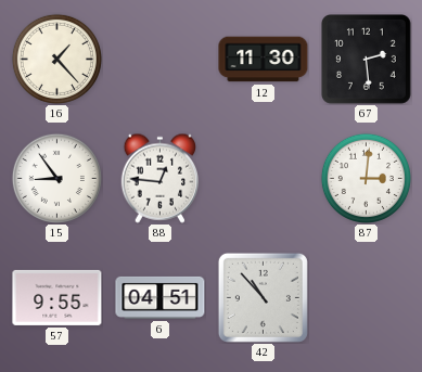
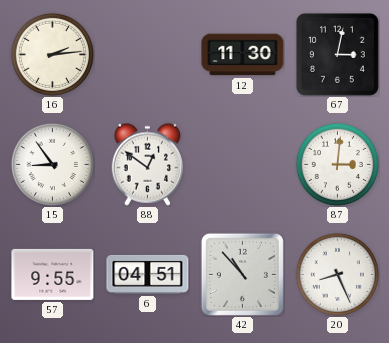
16: 1:23 -> 2:14 (52, 54)
67: 2:29 -> 3:02 (338, 55)
88: 12:46 -> 12:51 (148, 164)
20: none -> 8:26 (337, 274)
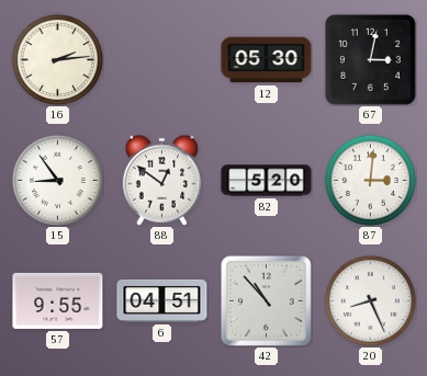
12: 11:30 -> 05:30 (267, 60)
82: none -> 5:20 (267, 181)
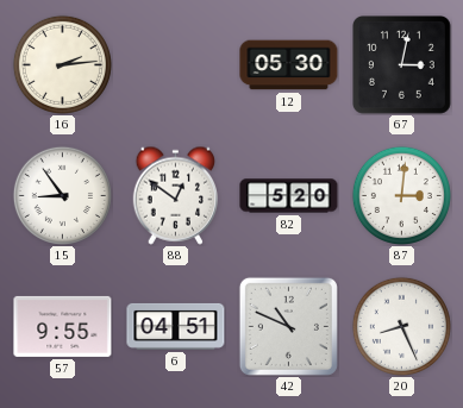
42: 10:53 -> 10:49 (288, 326)
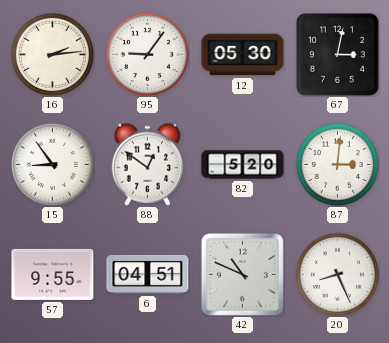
95: none -> 9:06 (147, 54)
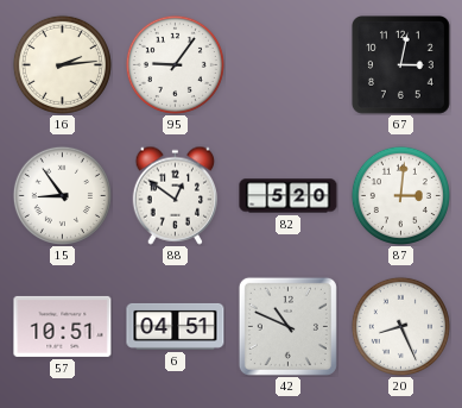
12: 05:30 -> none (243, 55)
57: 9:55 -> 10:51 (63, 326)
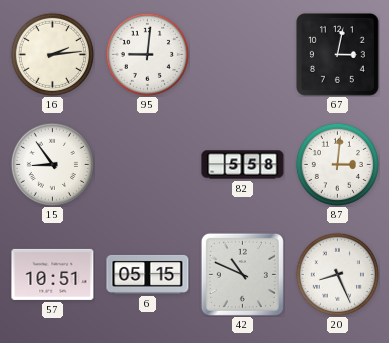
95: 9:06 -> 9:01 (147, 54)
88: 12:51 -> none (176, 195)
82: 5:20 -> 5:58 (243, 165)
6: 04:51 -> 05:15 (148, 274)
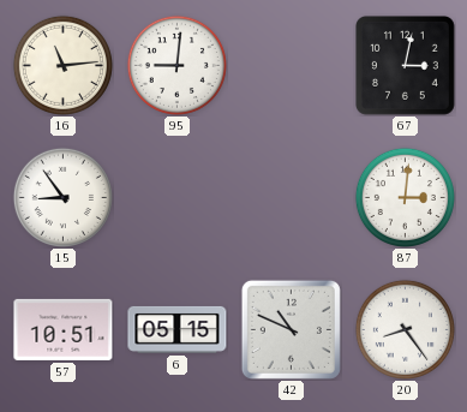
16: 2:14 -> 11:14 (62, 65)
82: 5:58 -> none (243, 165)
20: 8:26 -> 8:24 (405, 329)
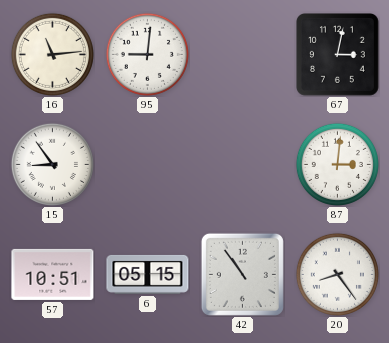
42: 10:49 -> 10:54 (242, 274)
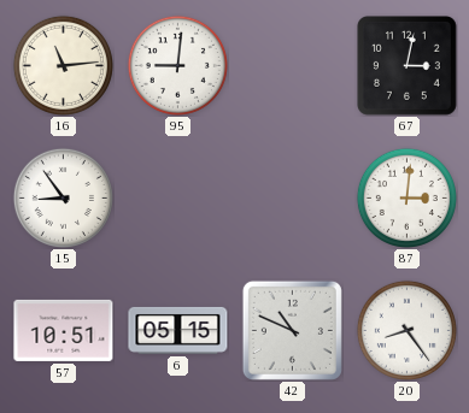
42: 10:54 -> 10:49 (292, 330)
